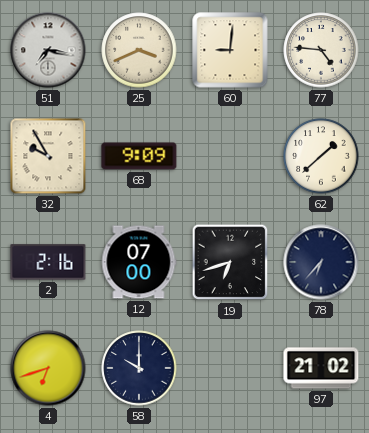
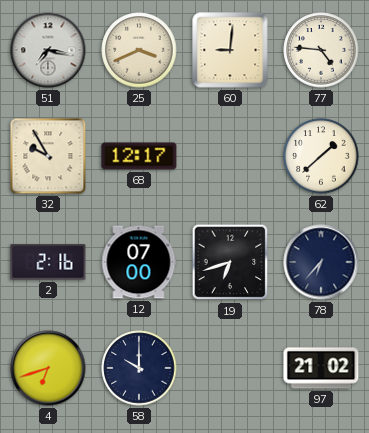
68: 9:09 -> 12:17 (139, 156)
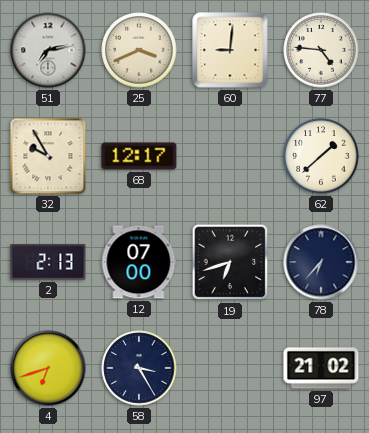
51: 7:17 -> 7:13 (48, 50)
2: 2:16 -> 2:13 (48, 262)
58: 10:00 -> 3:25 (139, 368)
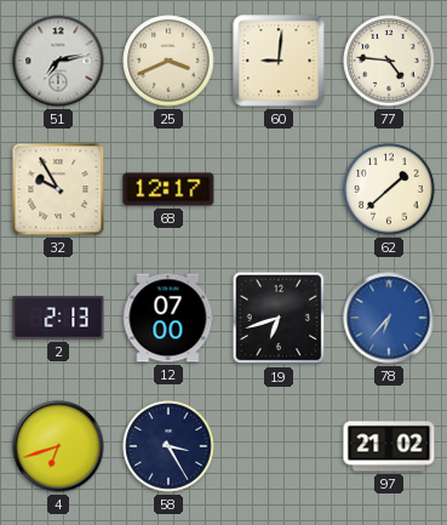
78 dial: navy -> blue (389, 318)
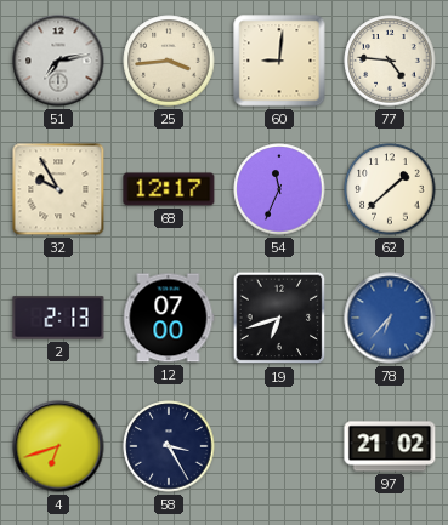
25: 3:41 -> 3:44 (169, 61)
54: none -> 11:34 (279, 189)
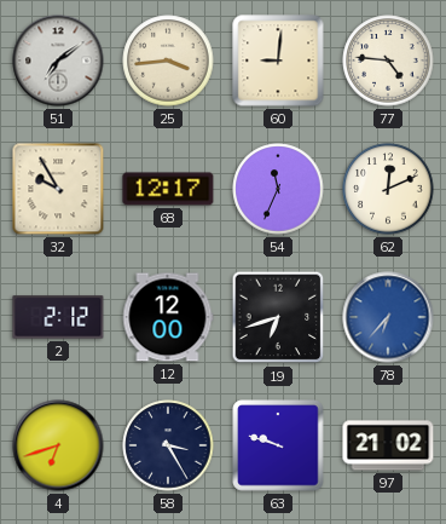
51: 7:13 -> 7:09 (58, 61)
62: 1:38 -> 12:11 (388, 189)
2: 2:13 -> 2:12 (58, 317)
12: 07:00 -> 12:00 (168, 317)
63: none -> 9:48 (278, 445)
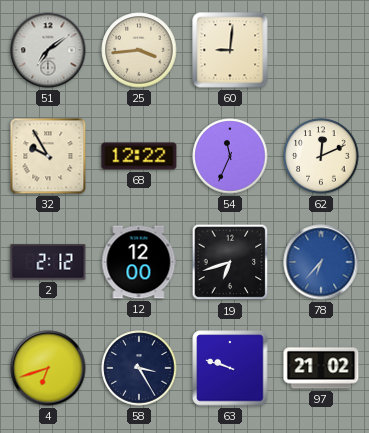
77: 4:46 -> none (388, 61)
68: 12:17 -> 12:22 (139, 156)
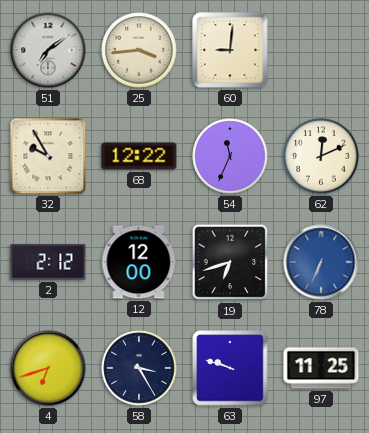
78: 6:37 -> 6:34 (321, 262)
97: 21:02 -> 11:25 (321, 368)
